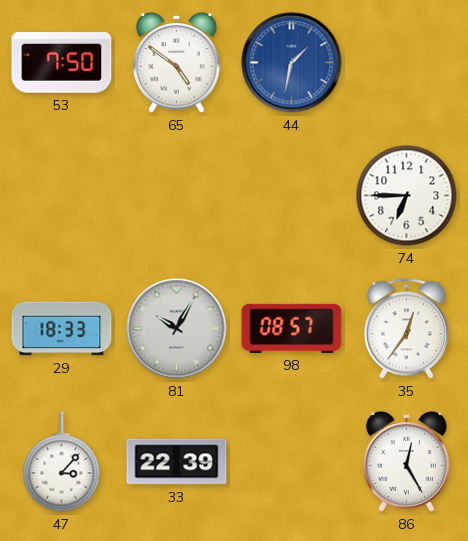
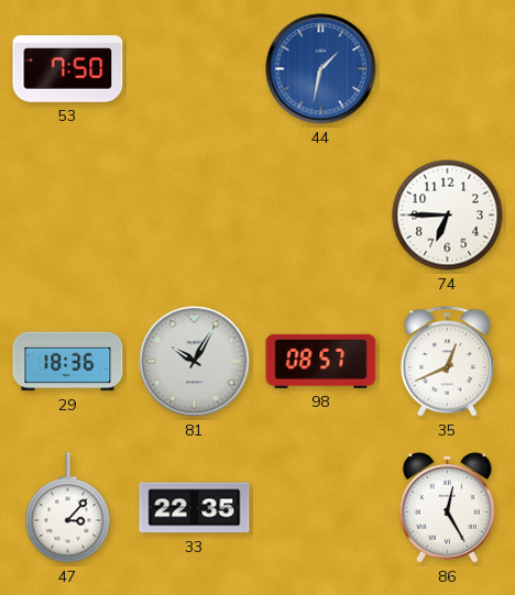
65: 4:51 -> none (177, 63)
29: 18:33 -> 18:36 (68, 362)
35: 12:36 -> 12:41 (447, 362)
33: 22:39 -> 22:35 (195, 508)
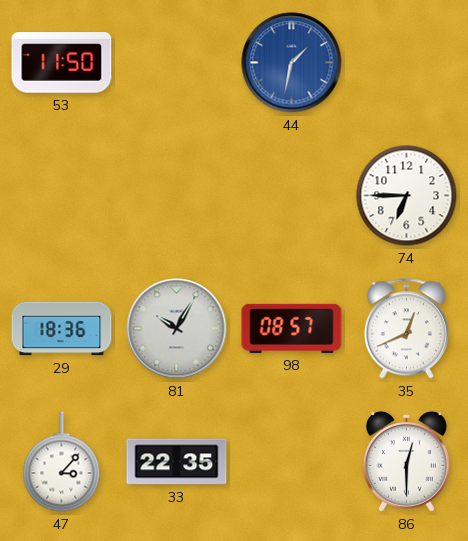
53: 7:50 -> 11:50 (62, 63)
86: 12:25 -> 12:30 (407, 462)
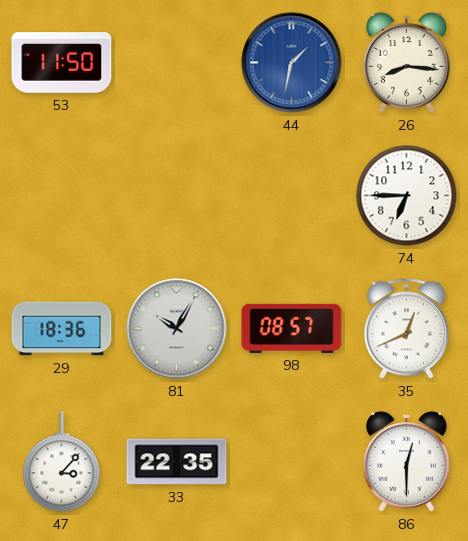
26: none -> 8:16 (407, 63)
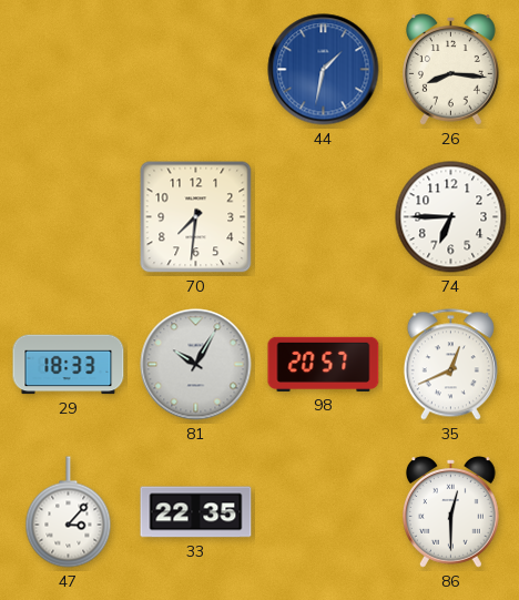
53: 11:50 -> none (62, 63)
70: none -> 7:31 (196, 217)
29: 18:36 -> 18:33 (69, 365)
98: 08:57 -> 20:57 (324, 364)
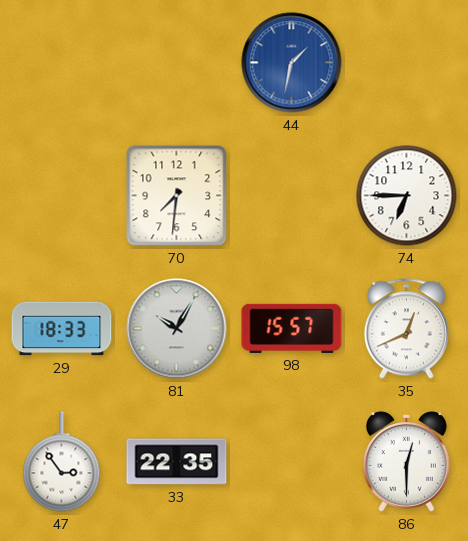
26: 8:16 -> none (451, 70)
98: 20:57 -> 15:57 (292, 328)
47: 3:07 -> 2:54 (62, 462)
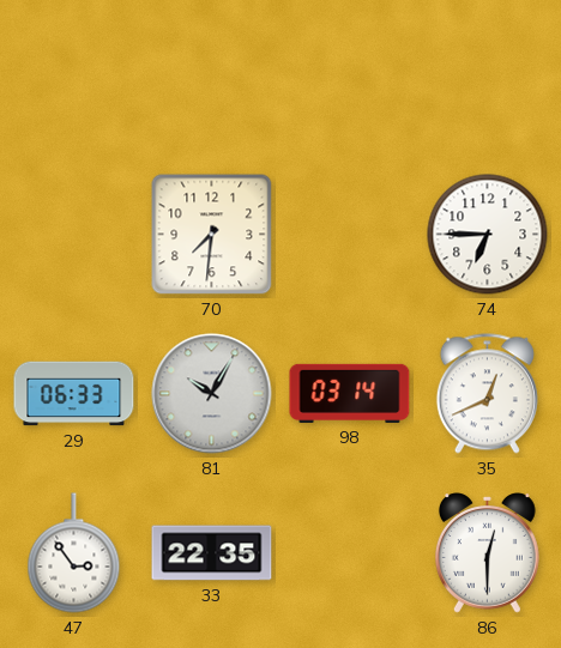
44: 1:32 -> none (292, 63)
29: 18:33 -> 06:33 (74, 394)
98: 15:57 -> 03:14 (350, 393)
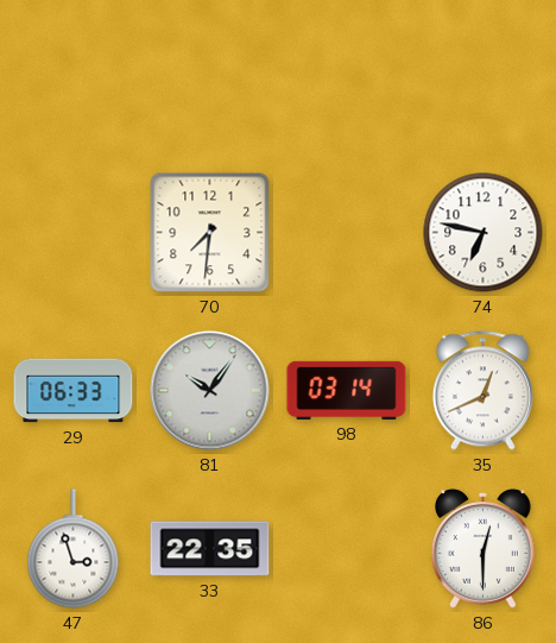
74: 6:45 -> 6:47 (484, 233)
81: 10:05 -> 10:06 (210, 391)
47: 2:54 -> 2:57 (74, 549)
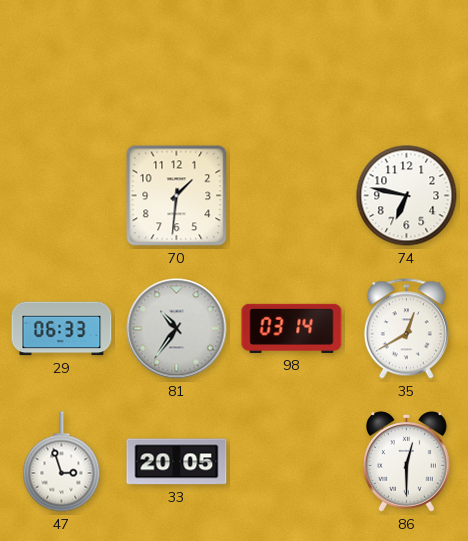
70: 7:31 -> 1:31 (177, 196)
81: 10:06 -> 10:36 (177, 329)
35: 12:41 -> 12:40 (406, 329)
33: 22:35 -> 20:05 (177, 462)
